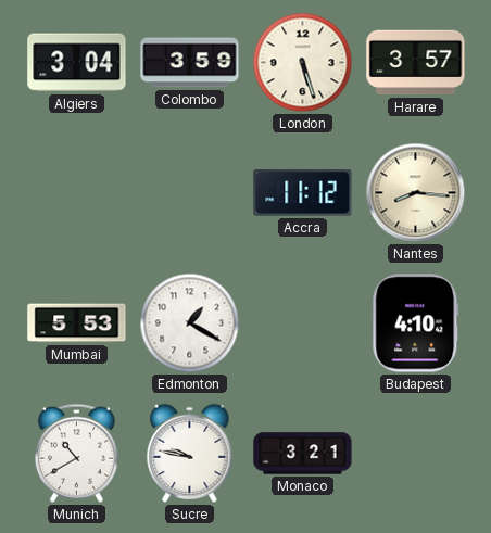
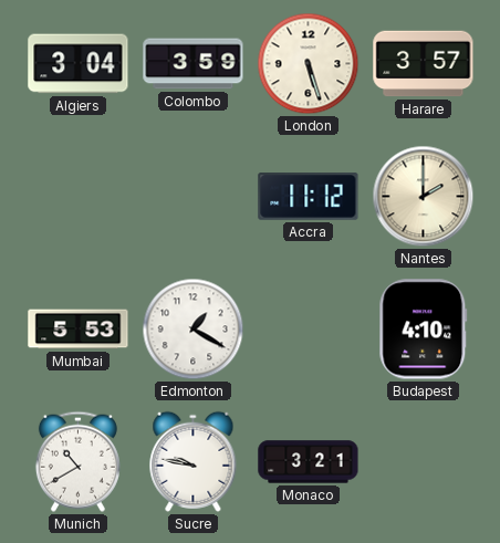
Nantes: 8:16 -> 2:00 (424, 197)
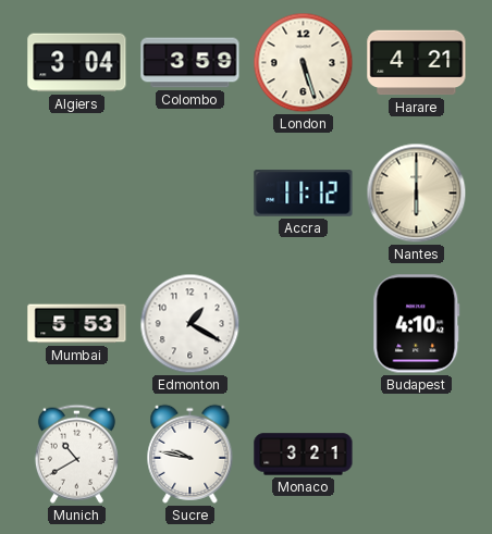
Harare: 3:57 -> 4:21 (417, 63)
Nantes: 2:00 -> 6:00 (417, 194)
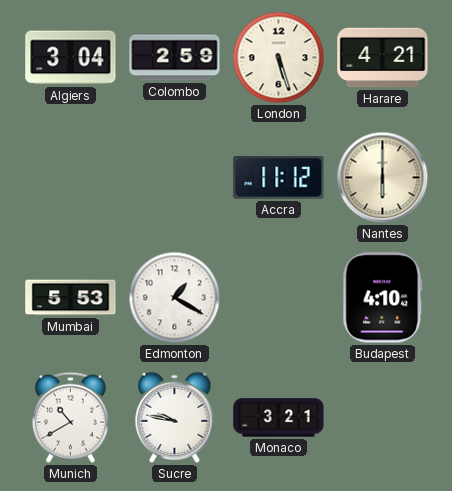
Colombo: 3:59 -> 2:59 (175, 58)
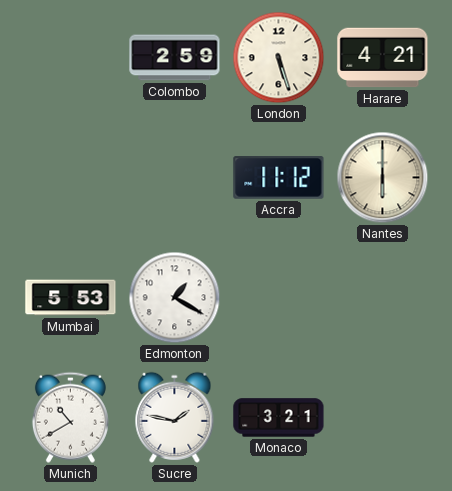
Algiers: 3:04 -> none (71, 58)
Budapest: 4:10 -> none (383, 298)
Sucre: 9:47 -> 1:47 (175, 417)
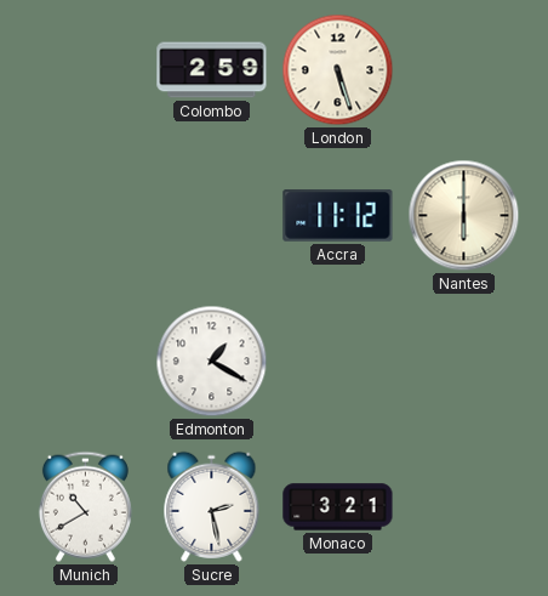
Harare: 4:21 -> none (383, 58)
Mumbai: 5:53 -> none (71, 298)
Sucre: 1:47 -> 2:28 (212, 506)
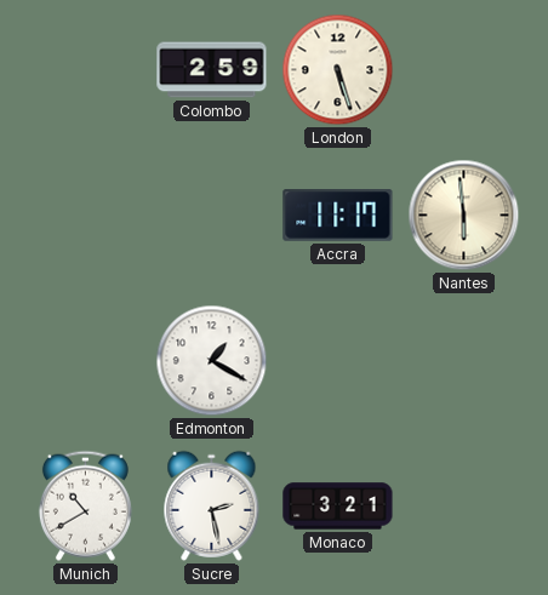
Accra: 11:12 -> 11:17 (338, 216)
Nantes: 6:00 -> 5:59 (464, 216)
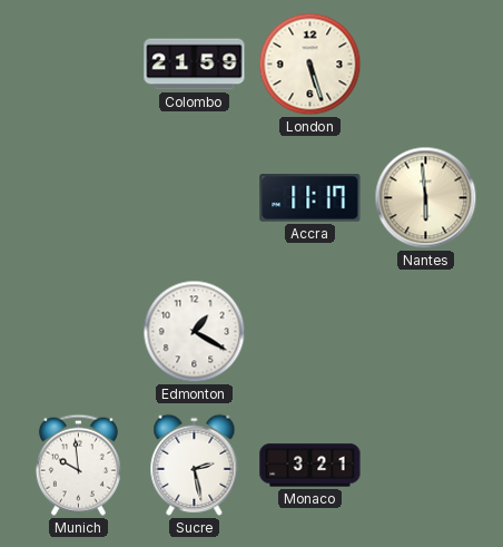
Colombo: 2:59 -> 21:59 (195, 65)
Munich: 10:40 -> 9:59 (78, 465)
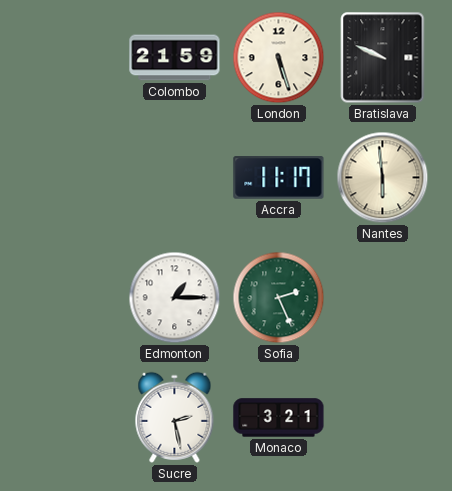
Bratislava: none -> 9:49 (383, 58)
Edmonton: 1:20 -> 1:15 (175, 298)
Sofia: none -> 2:26 (279, 298)
Munich: 9:59 -> none (78, 465)
